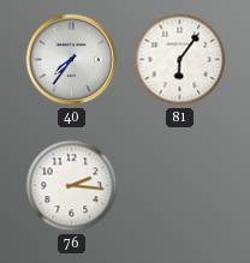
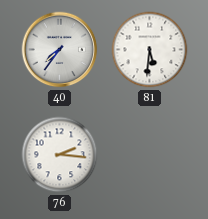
81: 6:06 -> 5:31 (150, 50)
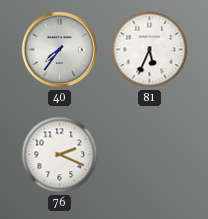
81: 5:31 -> 5:34 (150, 50)
76: 2:16 -> 2:19 (60, 155)
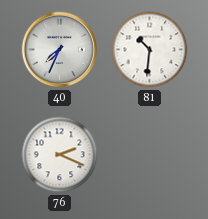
40: 7:36 -> 7:34 (60, 50)
81: 5:34 -> 10:31 (150, 50)
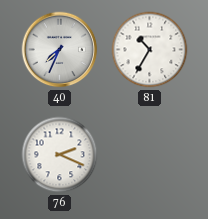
81: 10:31 -> 10:35 (150, 50)
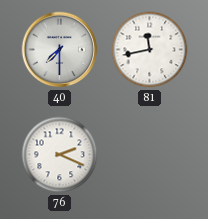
40: 7:34 -> 7:30 (60, 50)
81: 10:35 -> 11:43 (150, 50)
